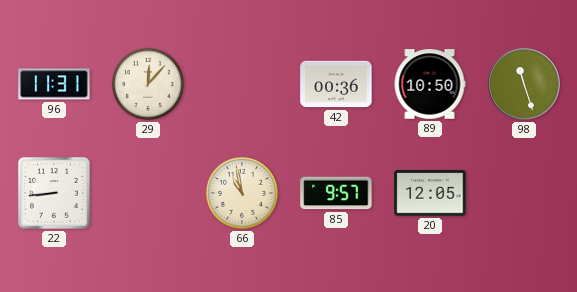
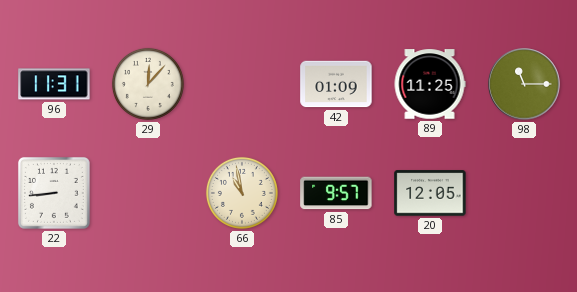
42: 00:36 -> 01:09 (336, 84)
89: 10:50 -> 11:25 (430, 84)
98: 11:27 -> 11:15 (524, 84)
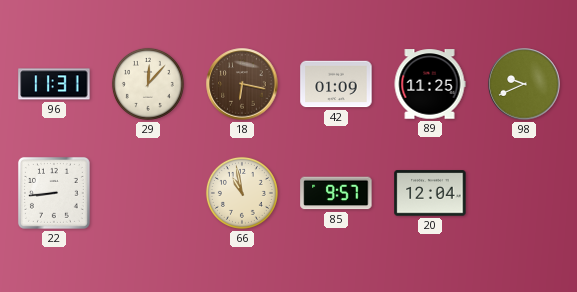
18: none -> 6:17 (242, 84)
98: 11:15 -> 9:41 (524, 84)
20: 12:05 -> 12:04 (430, 193)
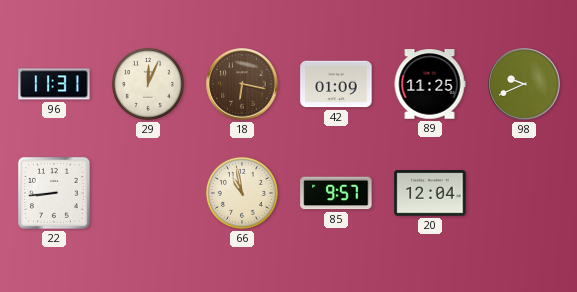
29: 12:07 -> 12:04 (148, 84)
